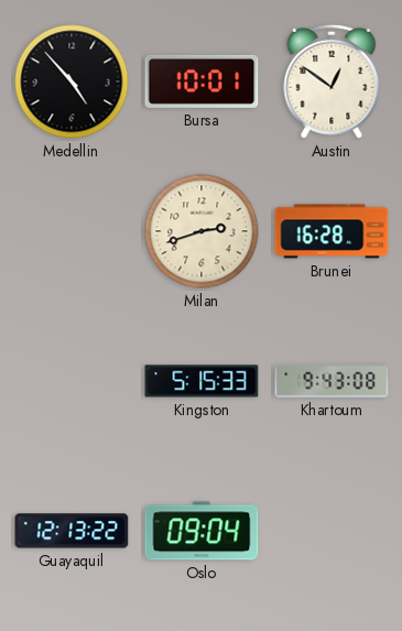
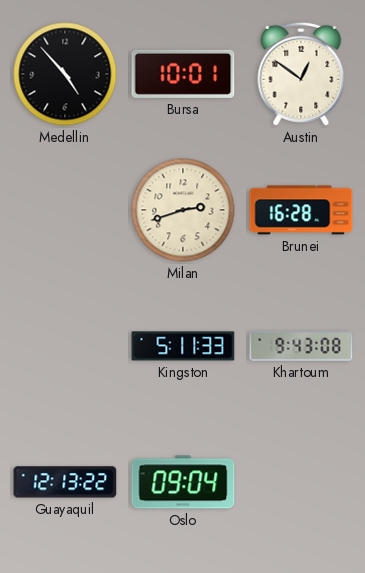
Kingston: 5:15 -> 5:11 (183, 346)
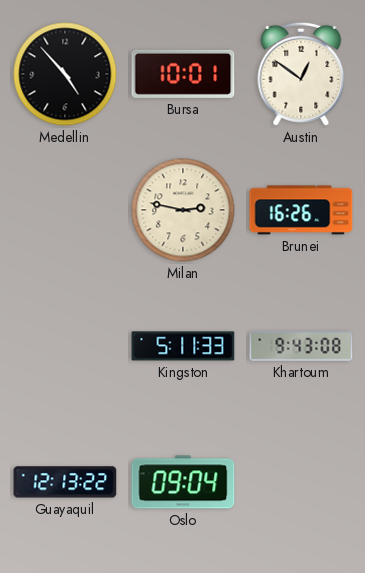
Milan: 2:42 -> 2:47 (183, 210)
Brunei: 16:28 -> 16:26 (301, 210)
